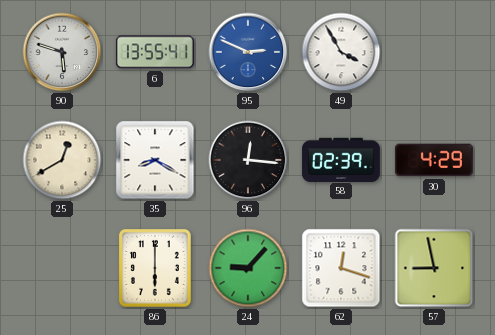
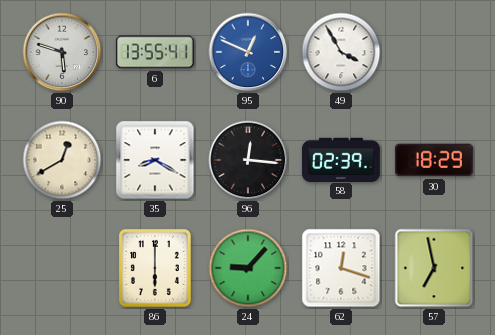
95: 2:49 -> 12:49 (248, 52)
30: 4:29 -> 18:29 (434, 160)
57: 8:58 -> 6:58 (434, 268)
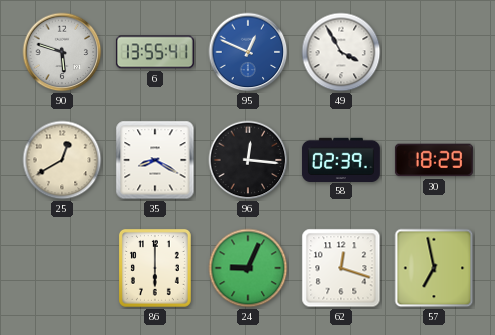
24: 9:07 -> 9:04 (248, 268)
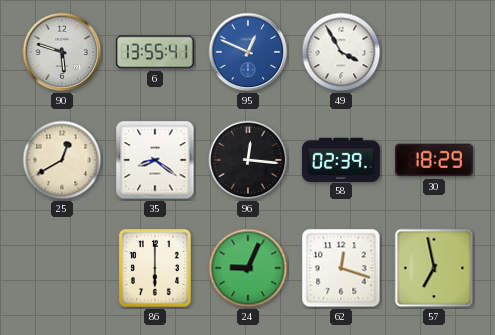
35: 8:20 -> 8:21 (155, 160)
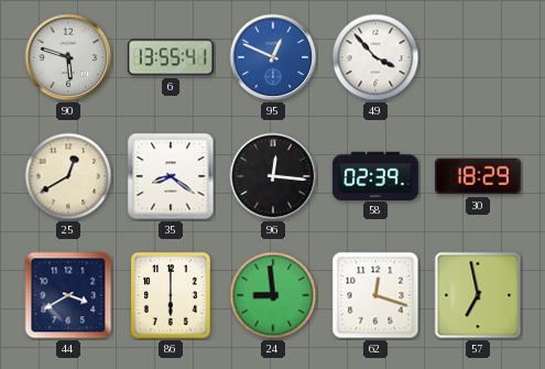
49: 3:55 -> 3:53 (375, 57)
44: none -> 3:40 (68, 295)
24: 9:04 -> 8:59 (273, 295)
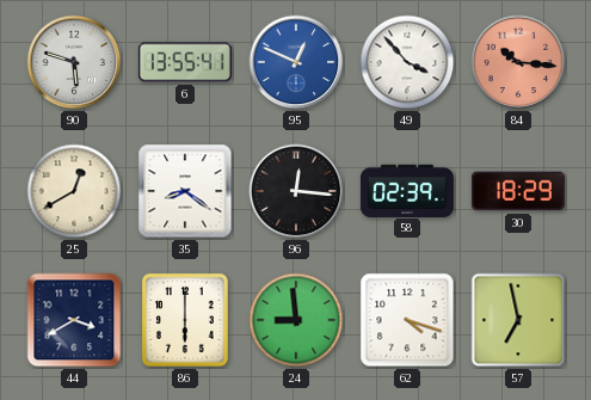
84: none -> 10:16 (518, 62)
62: 12:18 -> 4:18 (407, 320)
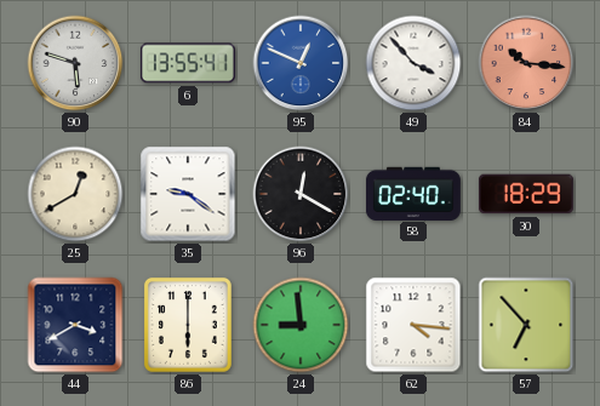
35: 8:21 -> 9:21 (188, 194)
96: 12:16 -> 12:20 (301, 194)
58: 02:39 -> 02:40 (413, 193)
62: 4:18 -> 4:16 (413, 325)
57: 6:58 -> 6:53 (526, 325)
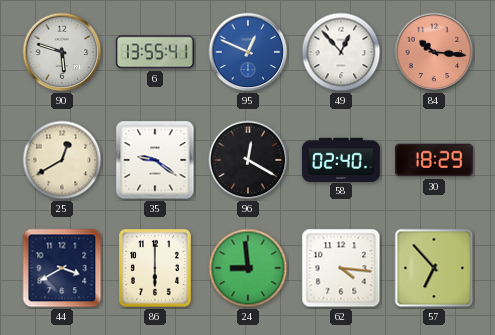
49: 3:53 -> 12:53 (341, 52)
